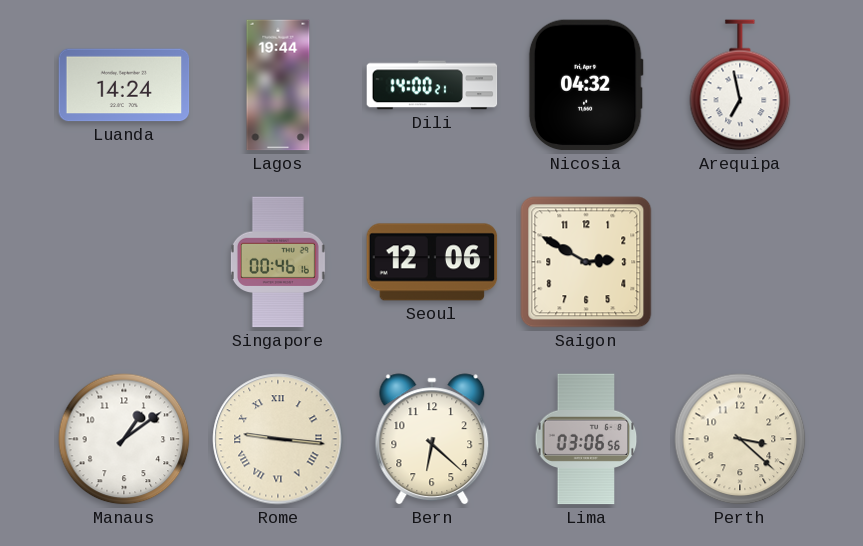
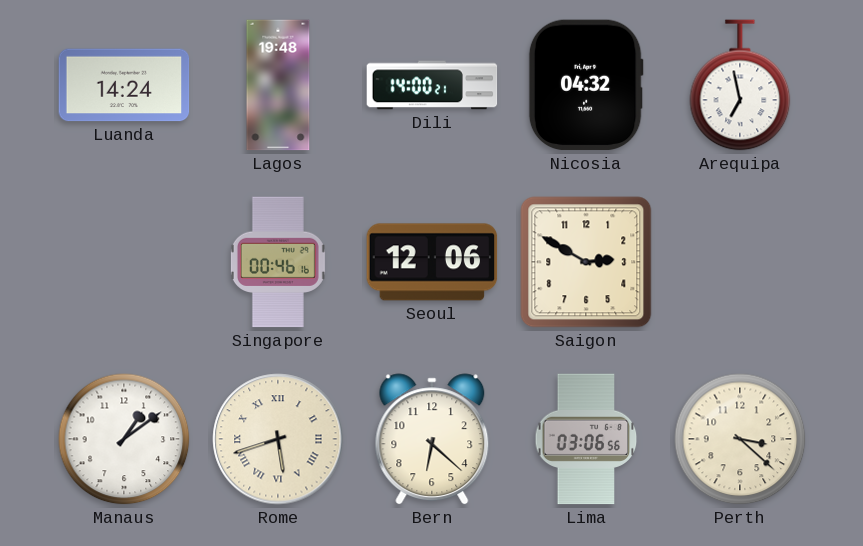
Lagos: 19:44 -> 19:48 (278, 85)
Rome: 9:16 -> 5:42 (278, 439)
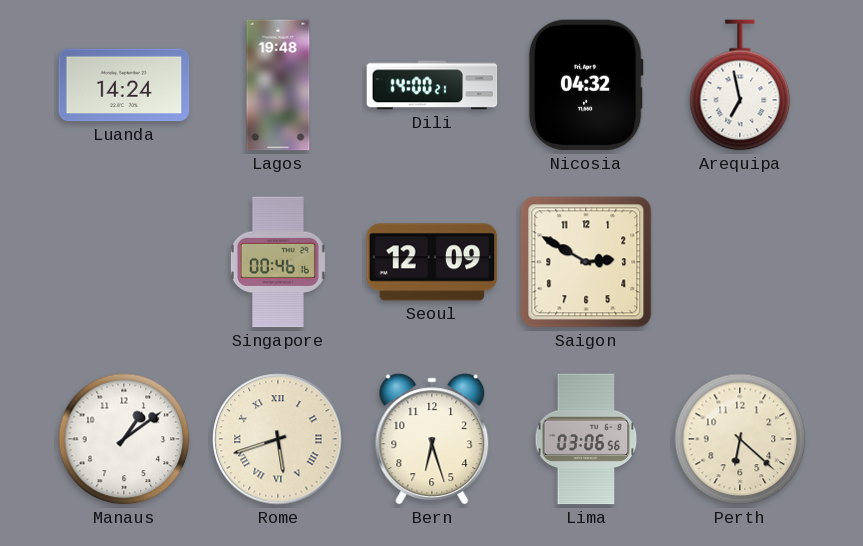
Seoul: 12:06 -> 12:09 (432, 262)
Bern: 6:22 -> 6:27 (432, 439)
Perth: 3:22 -> 6:22 (740, 439)
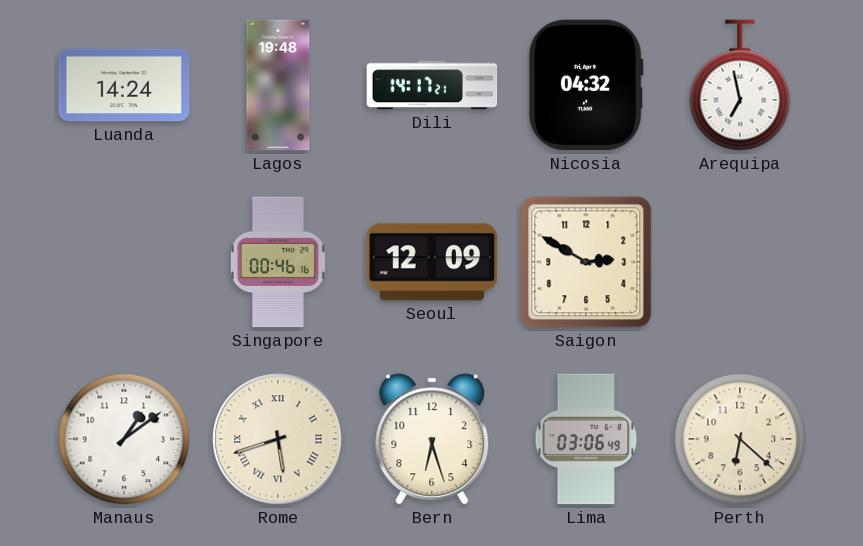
Dili: 14:00 -> 14:17 (432, 85)
Lima: 03:06:56 -> 03:06:49 (586, 439)
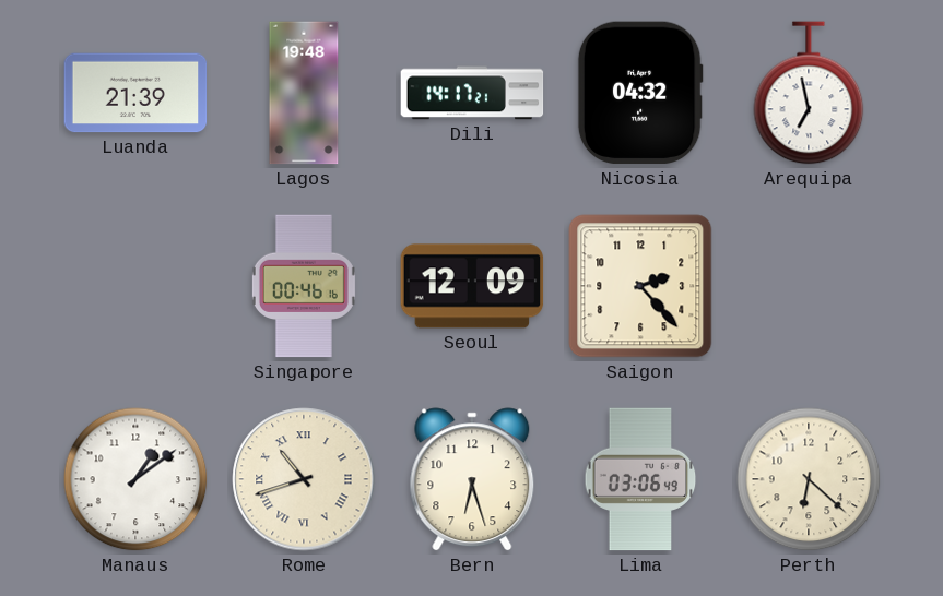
Luanda: 14:24 -> 21:39 (135, 93)
Saigon: 2:50 -> 2:23 (640, 286)
Rome: 5:42 -> 10:42 (304, 479)
